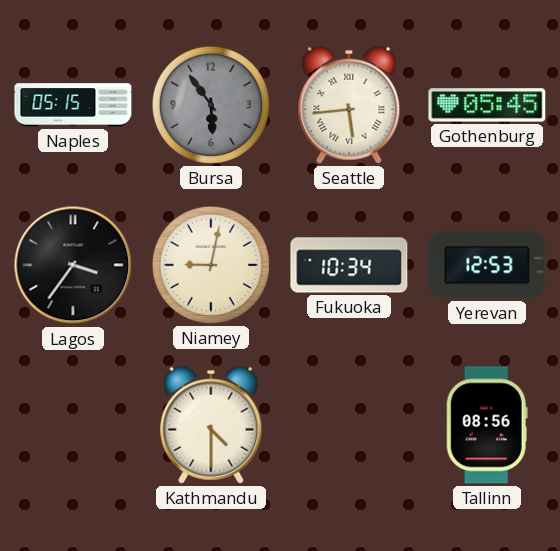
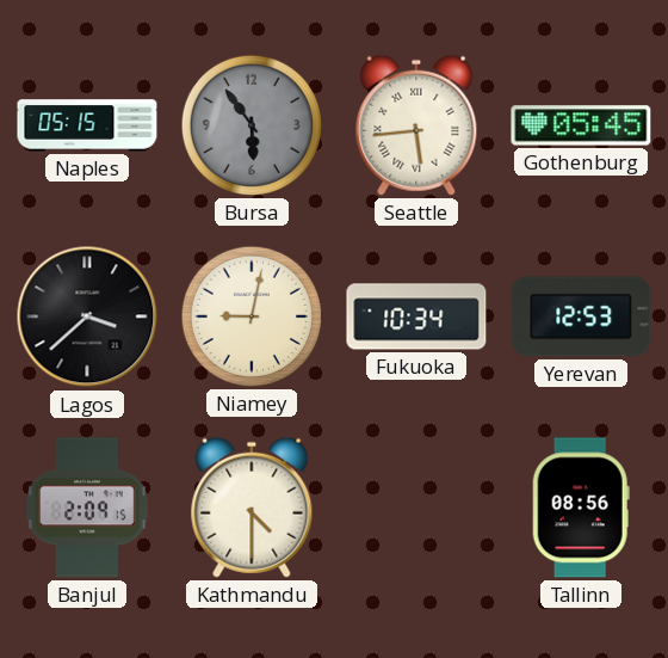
Lagos: 3:36 -> 3:38 (87, 316)
Banjul: none -> 2:09 (87, 508)
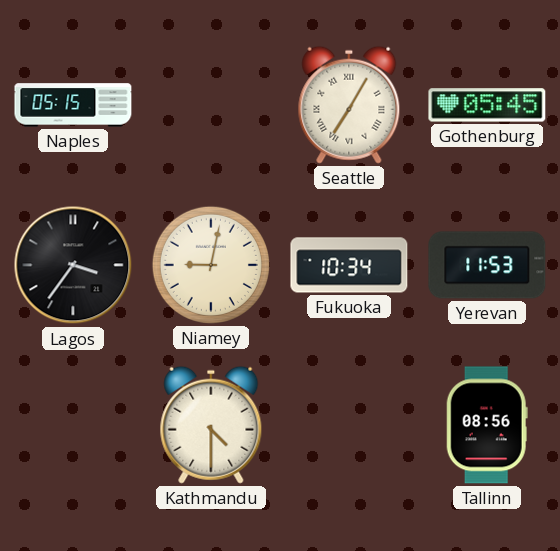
Bursa: 5:54 -> none (252, 125)
Seattle: 5:44 -> 7:05 (349, 105)
Lagos: 3:38 -> 3:36 (73, 265)
Yerevan: 12:53 -> 11:53 (487, 265)
Banjul: 2:09 -> none (87, 508)
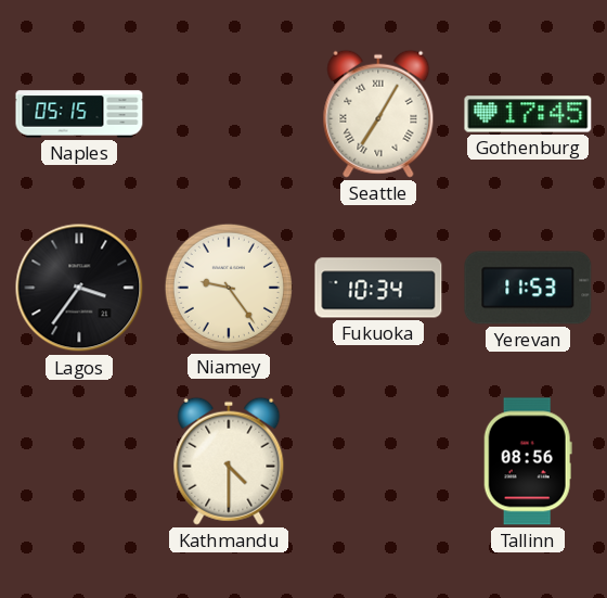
Gothenburg: 05:45 -> 17:45 (528, 114)
Niamey: 9:02 -> 9:24 (229, 288)
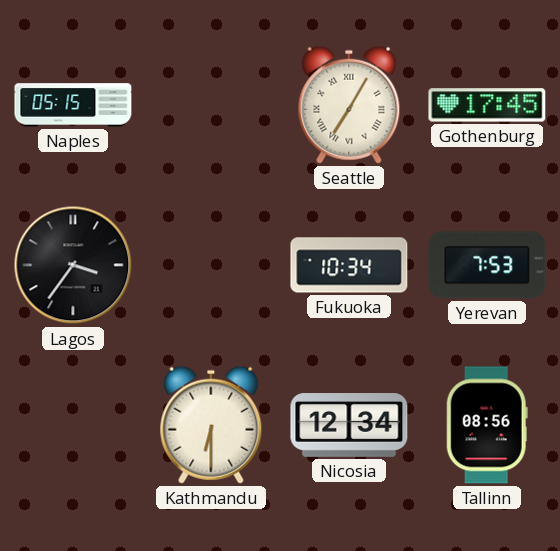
Niamey: 9:24 -> none (229, 288)
Yerevan: 11:53 -> 7:53 (487, 265)
Kathmandu: 4:30 -> 6:30 (211, 425)
Nicosia: none -> 12:34 (349, 426)
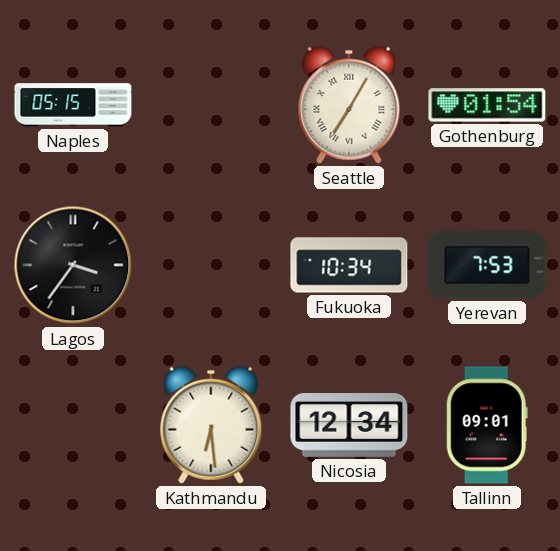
Gothenburg: 17:45 -> 01:54 (487, 105)
Kathmandu: 6:30 -> 6:29 (211, 425)
Tallinn: 08:56 -> 09:01 (487, 425)
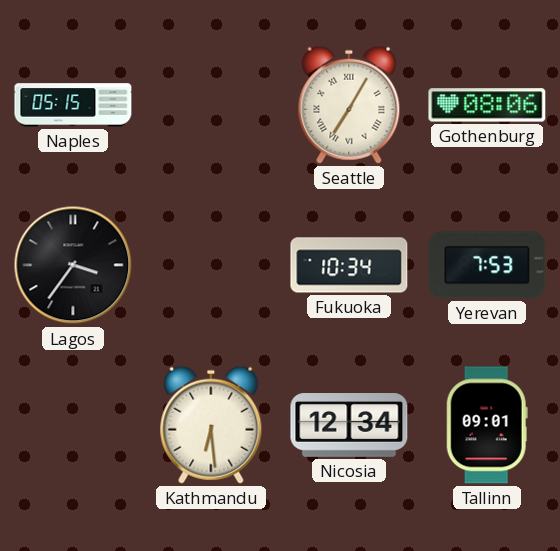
Gothenburg: 01:54 -> 08:06 (487, 105)
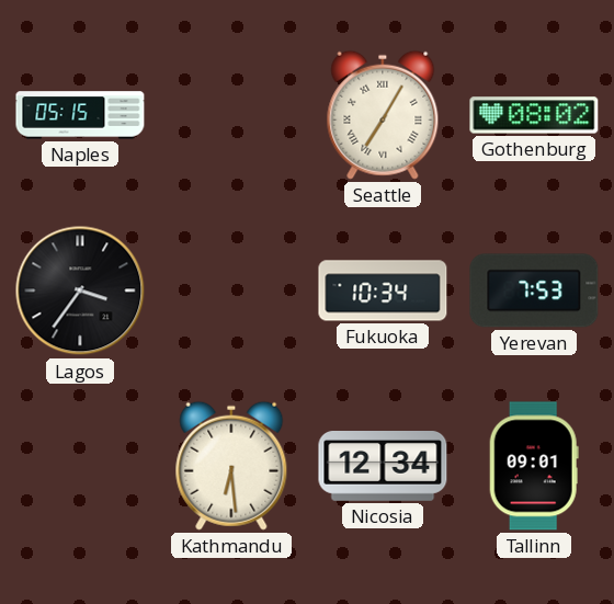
Gothenburg: 08:06 -> 08:02 (534, 115)
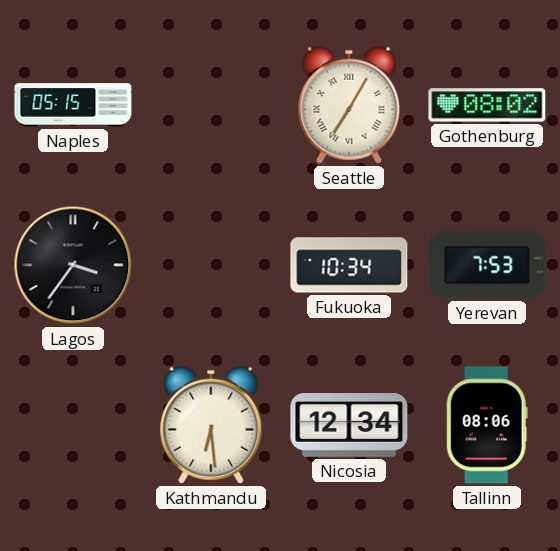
Tallinn: 09:01 -> 08:06 (487, 425)
